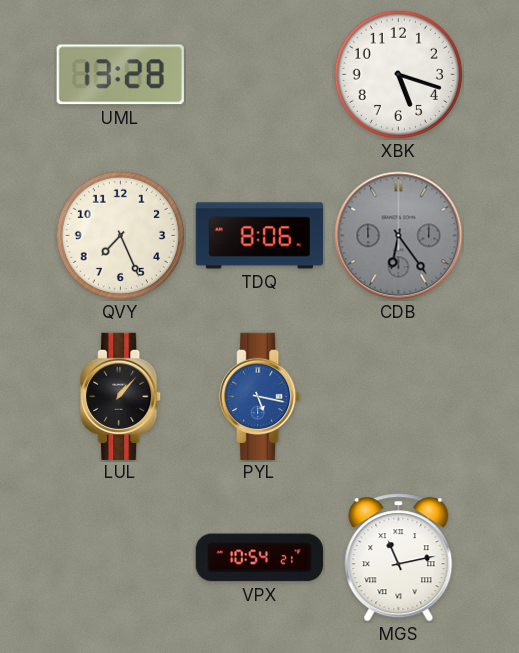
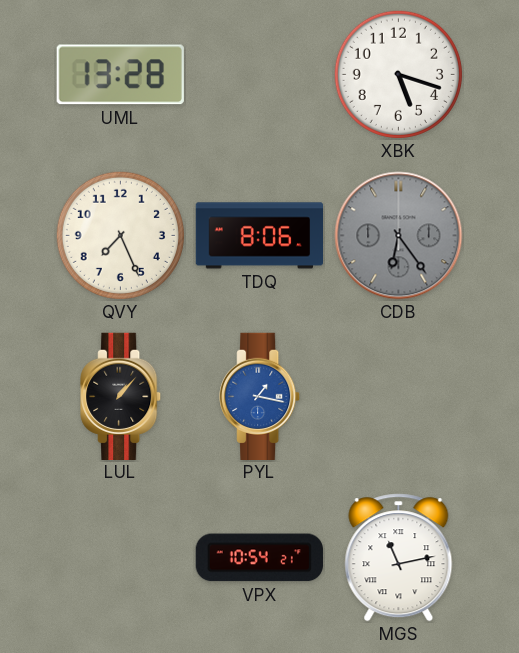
PYL: 5:17 -> 1:17 (260, 396)
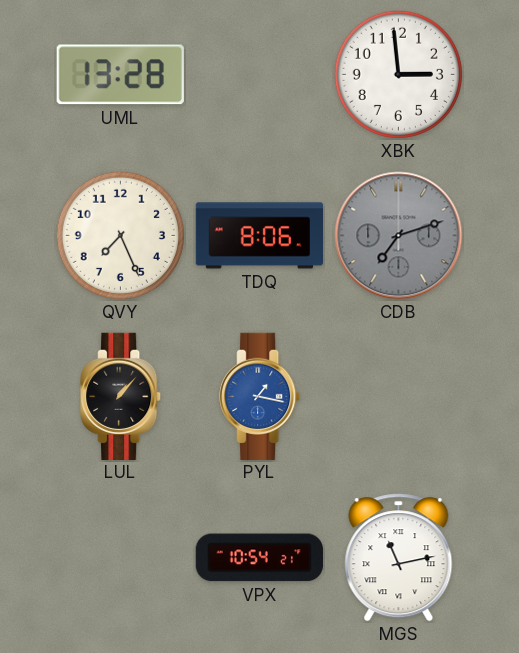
XBK: 5:18 -> 2:59 (398, 74)
CDB: 6:24 -> 7:12 (399, 236)
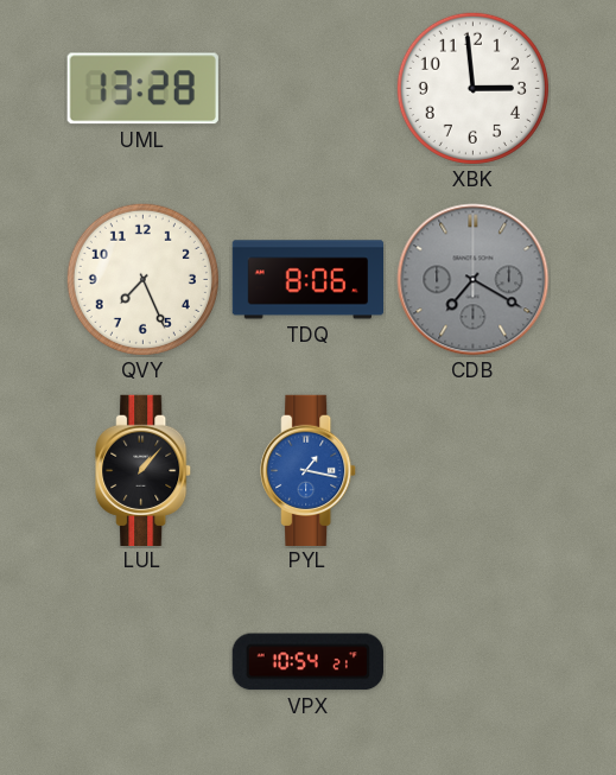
CDB: 7:12 -> 7:20 (474, 280)
MGS: 11:13 -> none (399, 558)
